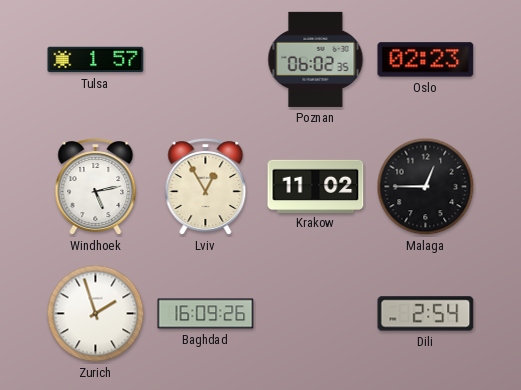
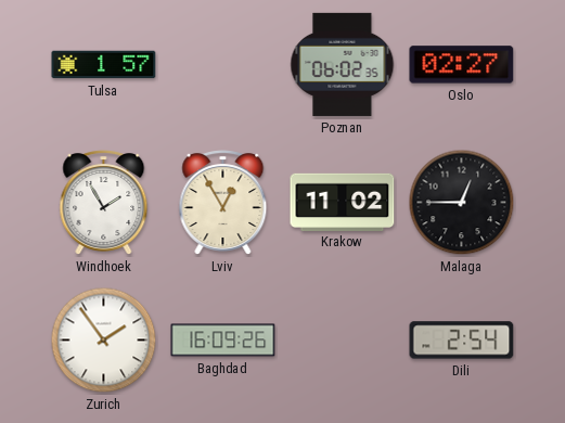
Oslo: 02:23 -> 02:27 (462, 65)
Windhoek: 5:13 -> 1:55 (104, 203)
Zurich: 1:57 -> 1:54 (104, 341)
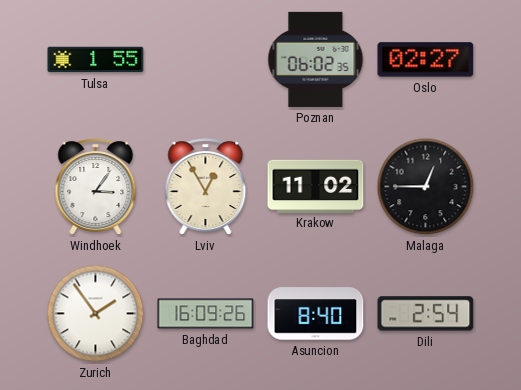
Tulsa: 1:57 -> 1:55 (96, 60)
Windhoek: 1:55 -> 3:06 (96, 187)
Asuncion: none -> 8:40 (316, 314)
